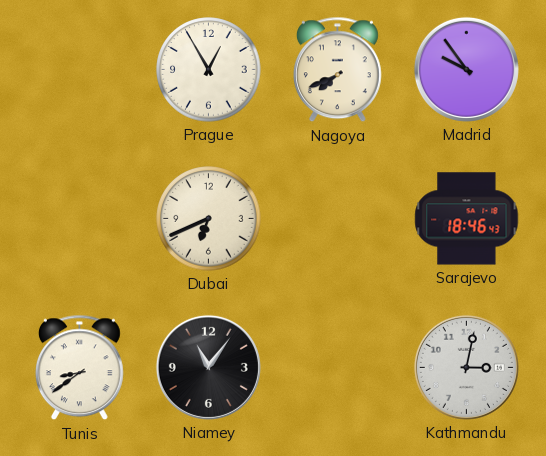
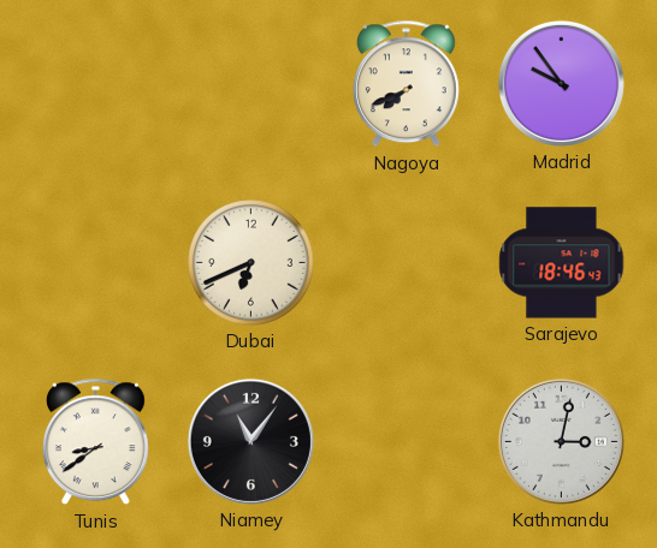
Prague: 12:55 -> none (209, 70)
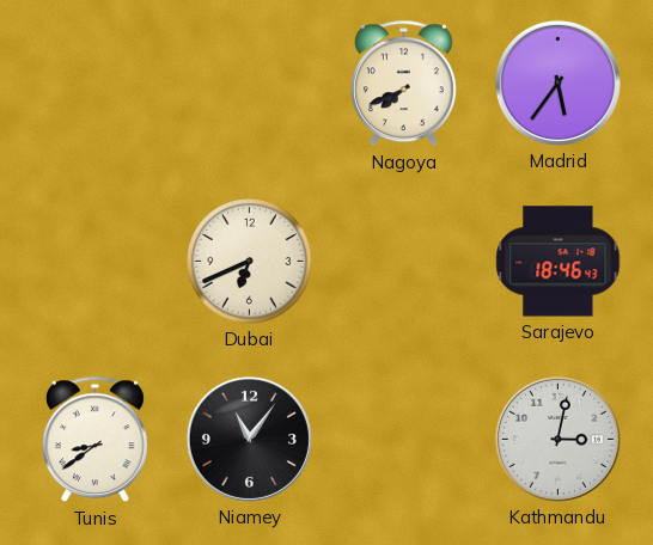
Madrid: 9:54 -> 5:36 (557, 82)
